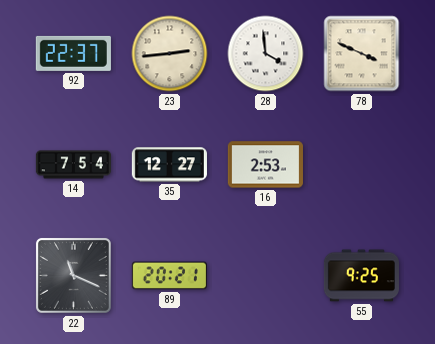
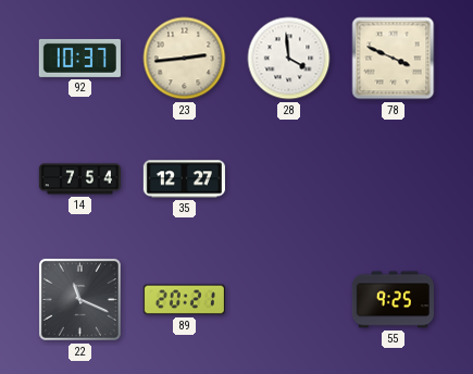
92: 22:37 -> 10:37 (79, 58)
16: 2:53 -> none (265, 165)
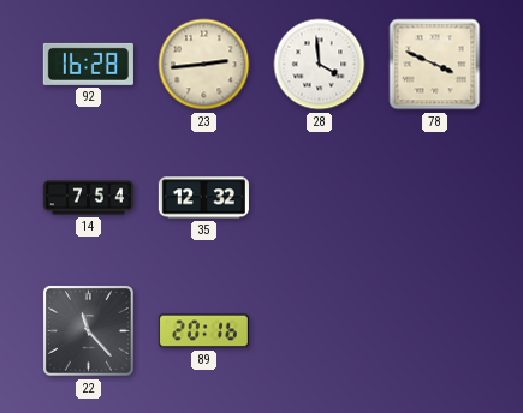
92: 10:37 -> 16:28 (88, 64)
35: 12:27 -> 12:32 (203, 198)
22: 11:19 -> 11:23 (88, 330)
89: 20:21 -> 20:16 (203, 331)
55: 9:25 -> none (393, 300)
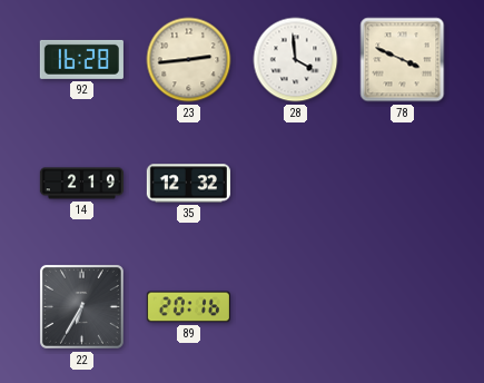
14: 7:54 -> 2:19 (81, 184)
22: 11:23 -> 6:35 (81, 306)
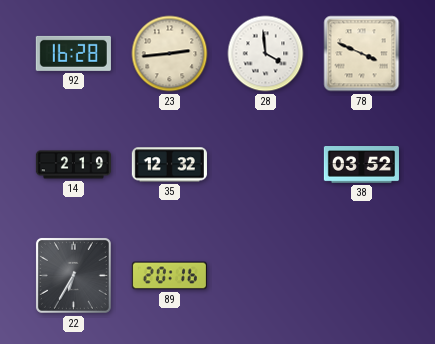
38: none -> 03:52 (361, 165)
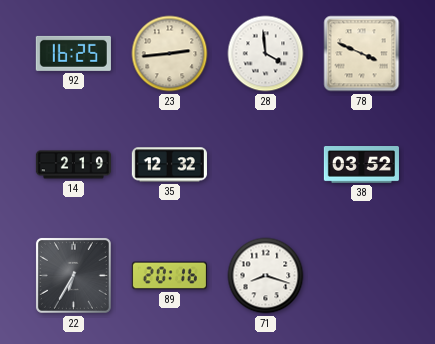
92: 16:28 -> 16:25 (73, 53)
71: none -> 8:18 (266, 276)
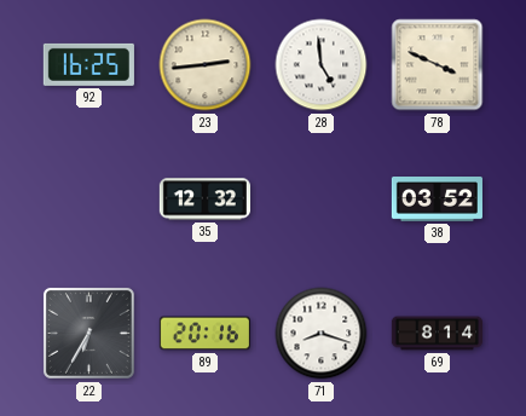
28: 3:59 -> 4:59 (322, 65)
14: 2:19 -> none (73, 165)
69: none -> 8:14 (437, 334)
